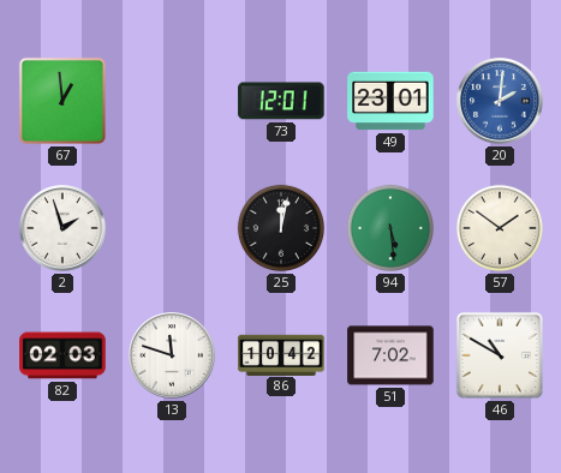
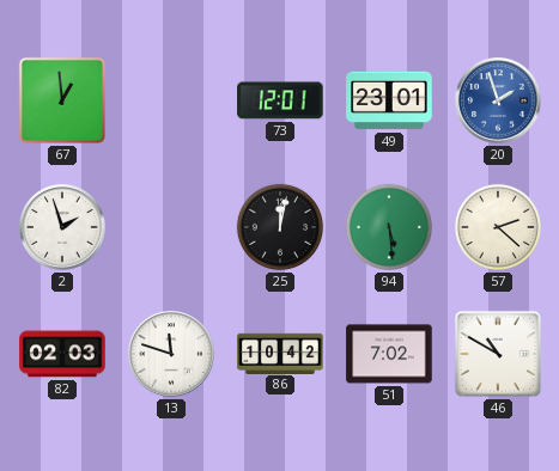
20: 2:01 -> 1:57 (498, 100)
57: 1:51 -> 2:22 (498, 227)
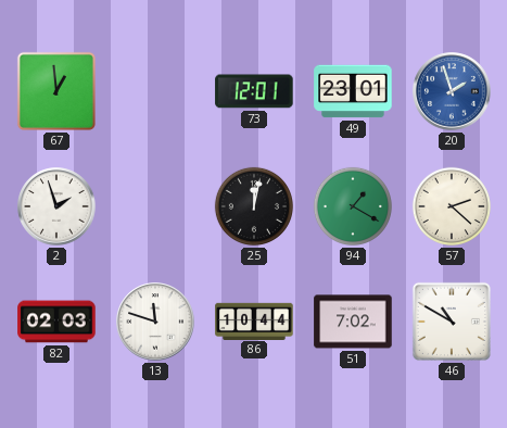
94: 5:29 -> 1:20 (353, 206)
86: 10:42 -> 10:44 (254, 320)
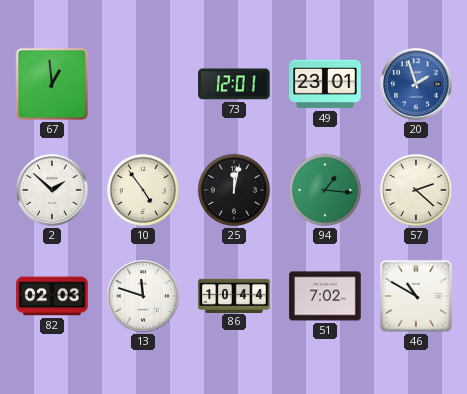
2: 1:57 -> 1:52 (52, 190)
10: none -> 4:54 (143, 190)
94: 1:20 -> 1:16 (325, 190)
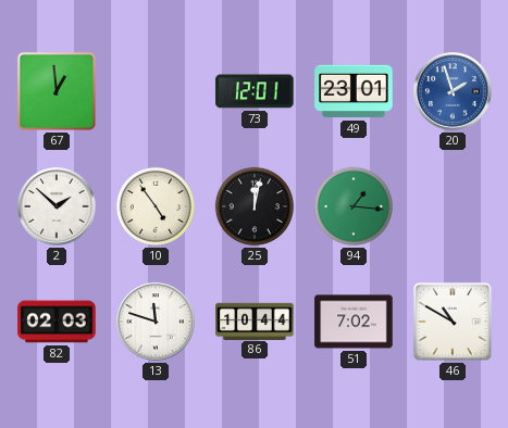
57: 2:22 -> none (416, 190)
